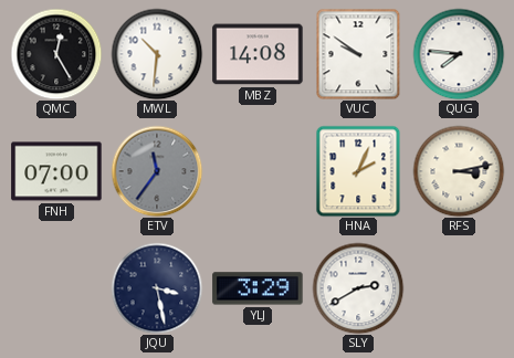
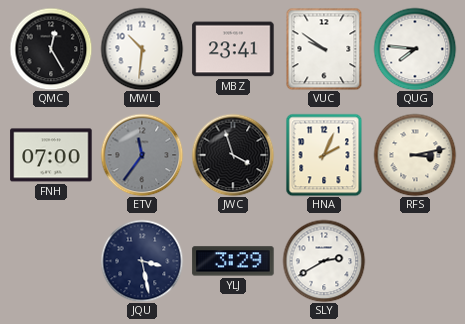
MBZ: 14:08 -> 23:41 (233, 49)
JWC: none -> 3:57 (233, 155)
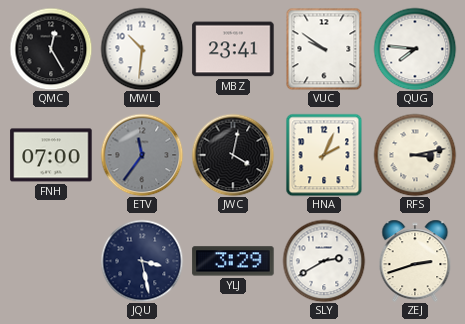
JWC: 3:57 -> 4:02 (233, 155)
ZEJ: none -> 2:42 (415, 261)
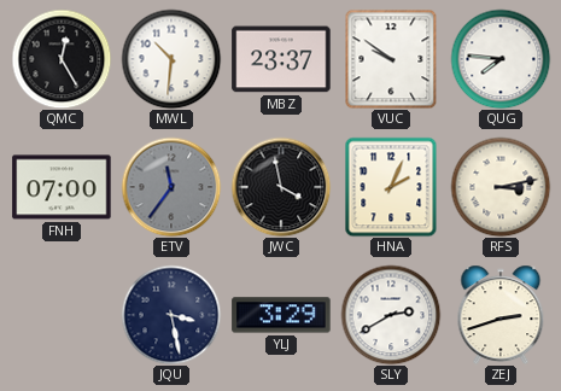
MBZ: 23:41 -> 23:37 (281, 59)
JWC: 4:02 -> 3:58 (281, 187)
